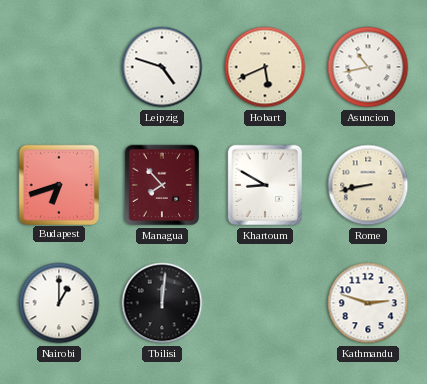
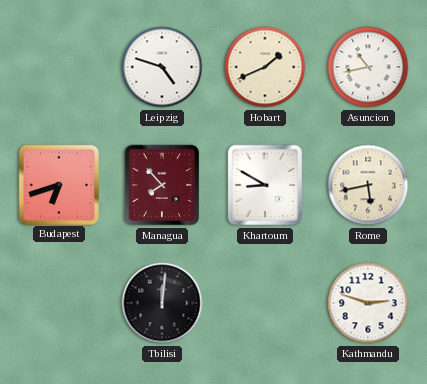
Hobart: 5:41 -> 1:41 (265, 67)
Rome: 8:43 -> 5:43 (368, 185)
Nairobi: 1:00 -> none (59, 303)
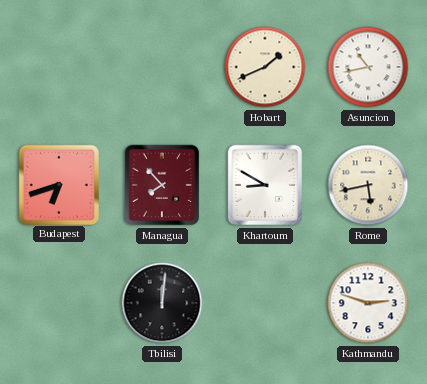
Leipzig: 4:48 -> none (162, 67)
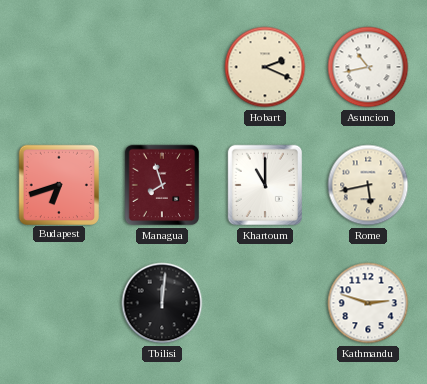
Hobart: 1:41 -> 2:19 (265, 67)
Managua: 7:53 -> 7:57 (162, 185)
Khartoum: 8:50 -> 11:00 (265, 185)
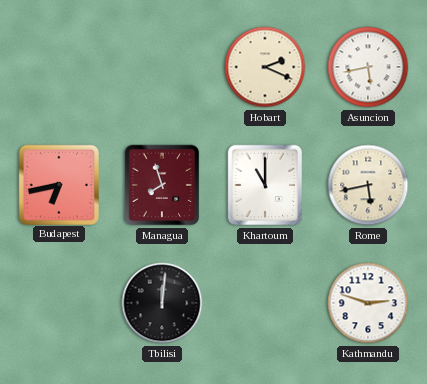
Asuncion: 10:43 -> 5:43 (368, 67)
Budapest: 6:42 -> 6:43 (58, 184)
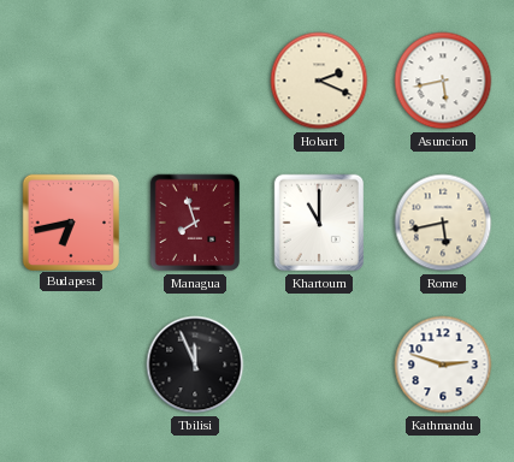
Tbilisi: 12:01 -> 11:56 (195, 365)
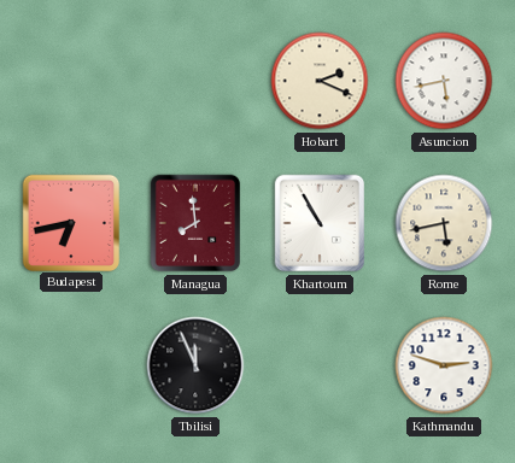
Managua: 7:57 -> 7:59 (195, 223)
Khartoum: 11:00 -> 10:55 (320, 223)
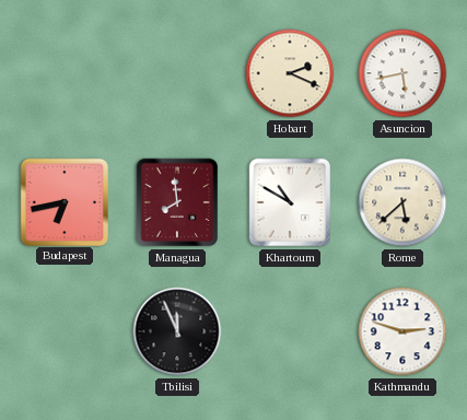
Khartoum: 10:55 -> 10:50 (290, 202)
Rome: 5:43 -> 5:38 (402, 202)
